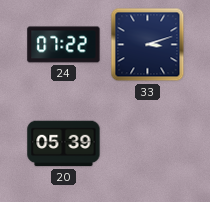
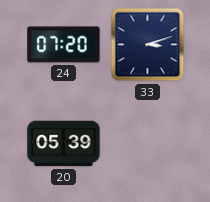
24: 07:22 -> 07:20 (64, 45)
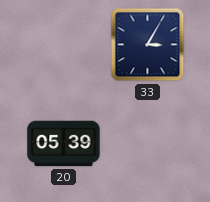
24: 07:20 -> none (64, 45)
33: 3:12 -> 3:05 (148, 45)
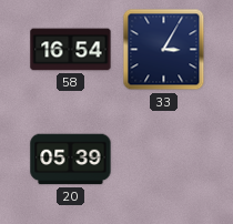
58: none -> 16:54 (71, 50)
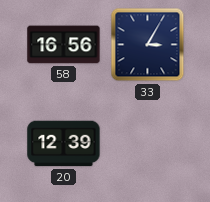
58: 16:54 -> 16:56 (64, 45)
20: 05:39 -> 12:39 (64, 144)
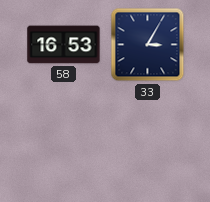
58: 16:56 -> 16:53 (64, 45)
20: 12:39 -> none (64, 144)
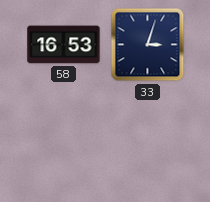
33: 3:05 -> 3:03 (148, 45)
